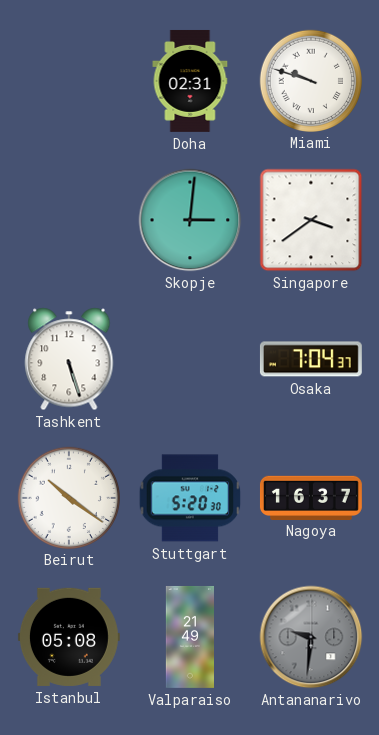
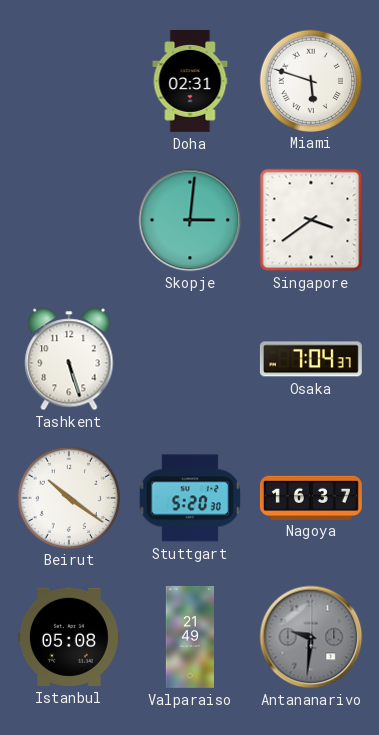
Miami: 9:48 -> 5:48 (310, 80)
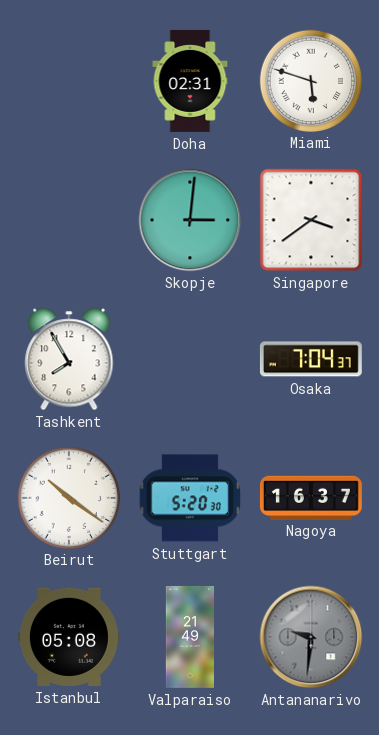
Tashkent: 5:27 -> 7:55 (69, 359)
